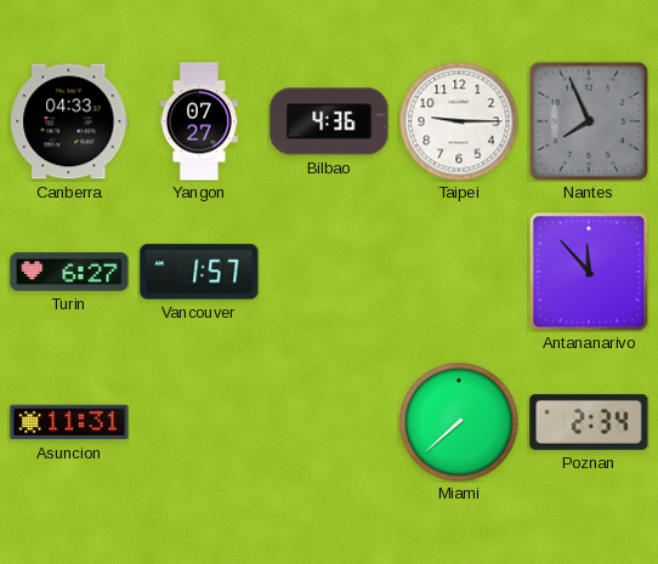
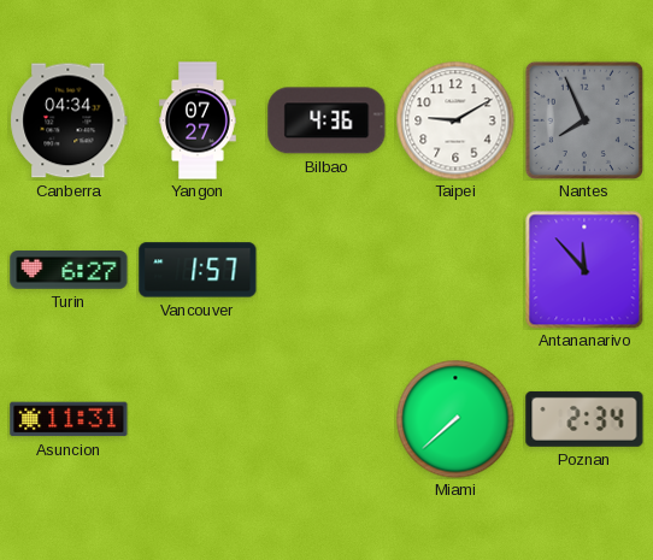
Canberra: 04:33 -> 04:34 (69, 120)
Taipei: 9:15 -> 9:10 (455, 120)
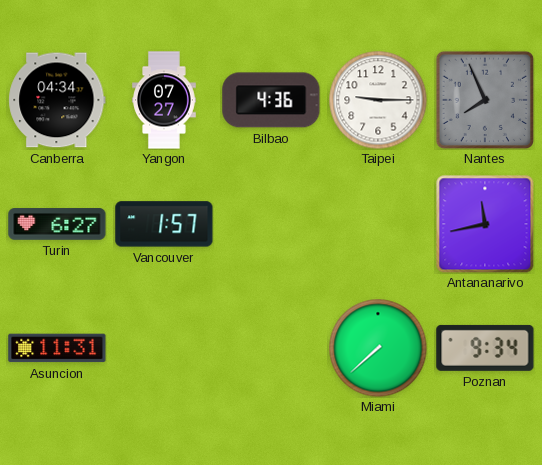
Taipei: 9:10 -> 9:15 (378, 100)
Antananarivo: 11:53 -> 11:43 (485, 224)
Poznan: 2:34 -> 9:34 (485, 348)
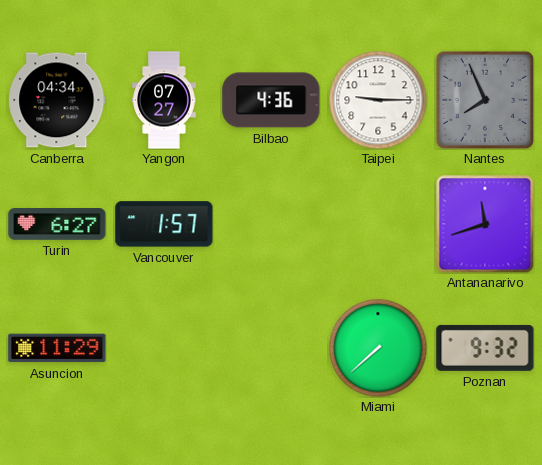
Antananarivo: 11:43 -> 11:42 (485, 224)
Asuncion: 11:31 -> 11:29 (57, 348)
Poznan: 9:34 -> 9:32 (485, 348)
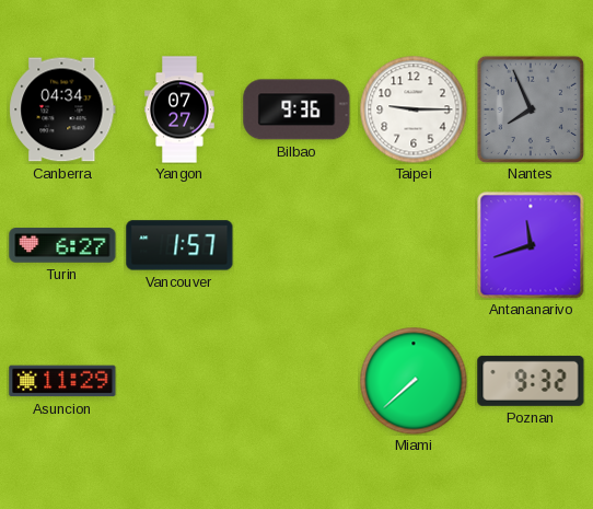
Bilbao: 4:36 -> 9:36 (296, 109)
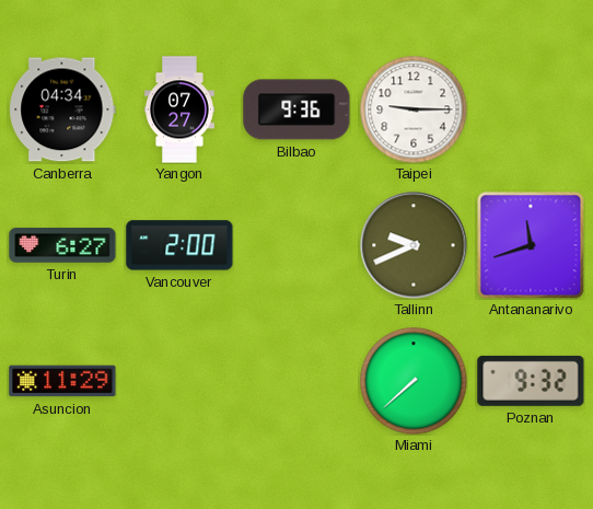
Nantes: 7:56 -> none (530, 108)
Vancouver: 1:57 -> 2:00 (179, 245)
Tallinn: none -> 9:41 (414, 245)
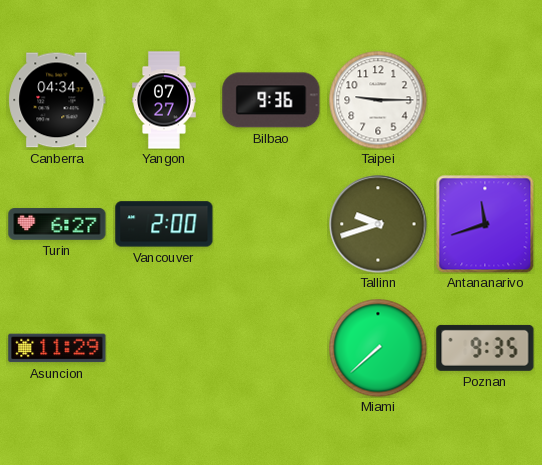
Tallinn: 9:41 -> 9:42 (378, 224)
Poznan: 9:32 -> 9:35 (485, 348)
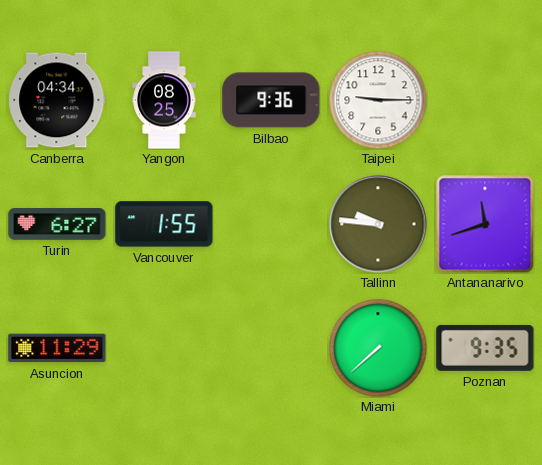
Yangon: 07:27 -> 08:25 (164, 100)
Vancouver: 2:00 -> 1:55 (164, 224)
Tallinn: 9:42 -> 9:46 (378, 224)
